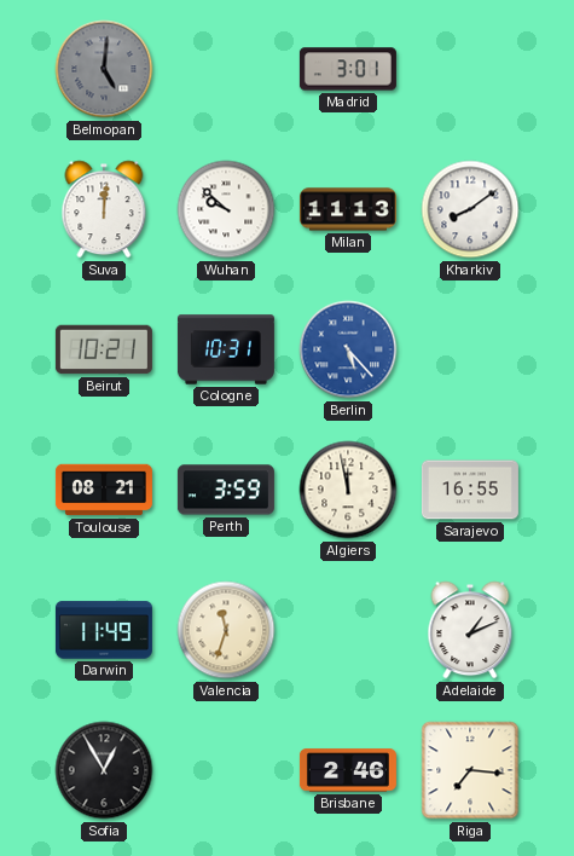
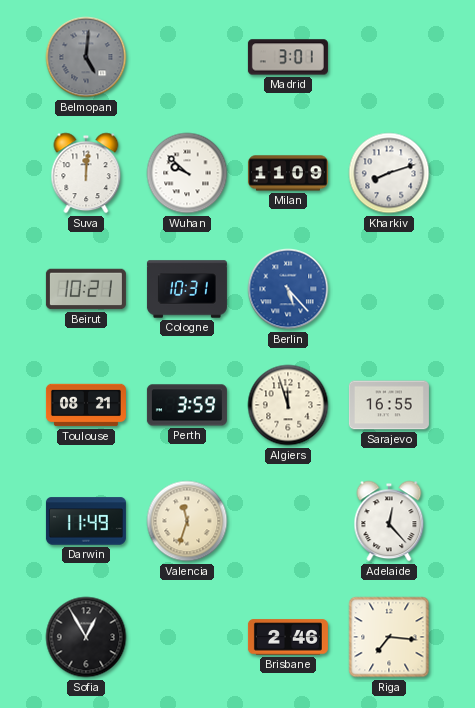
Milan: 11:13 -> 11:09 (288, 173)
Kharkiv: 8:09 -> 8:12 (389, 173)
Algiers: 11:58 -> 11:57 (288, 405)
Adelaide: 1:11 -> 12:23 (389, 521)
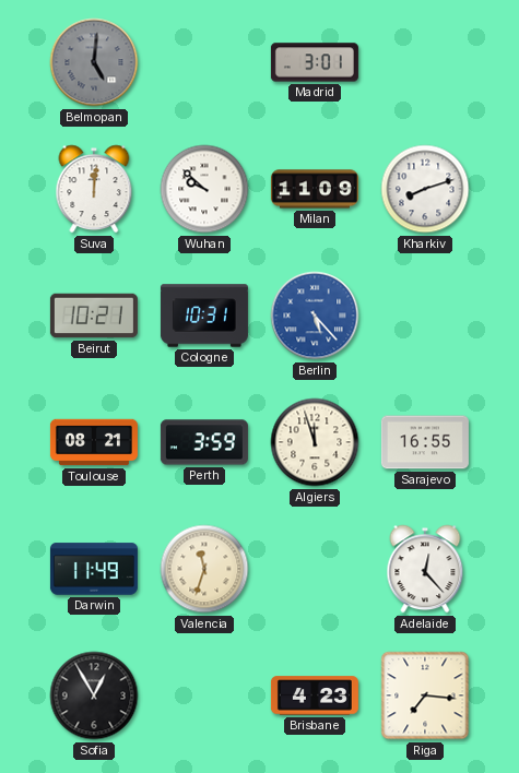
Brisbane: 2:46 -> 4:23 (315, 695)
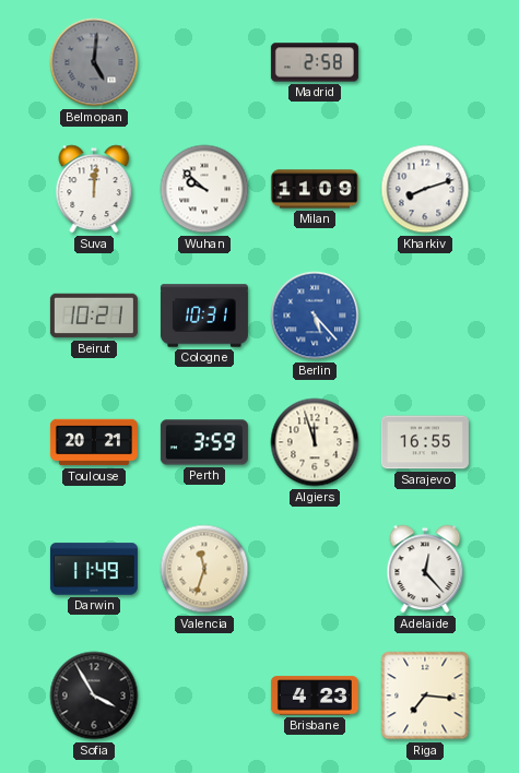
Madrid: 3:01 -> 2:58 (315, 62)
Toulouse: 08:21 -> 20:21 (94, 442)
Sofia: 12:55 -> 3:55 (94, 695)
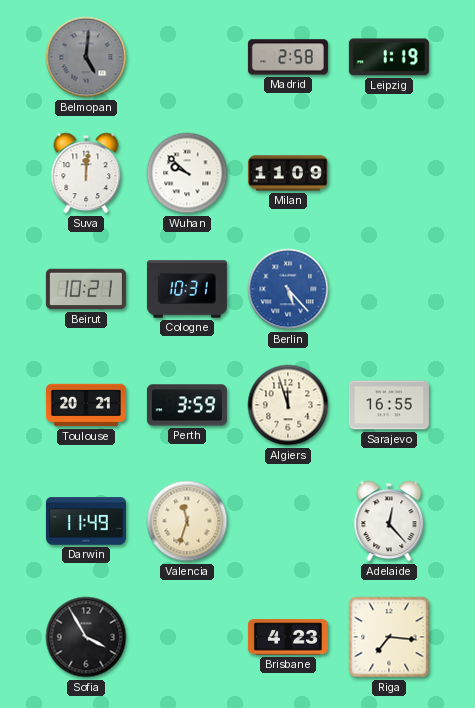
Leipzig: none -> 1:19 (389, 57)
Kharkiv: 8:12 -> none (425, 189)
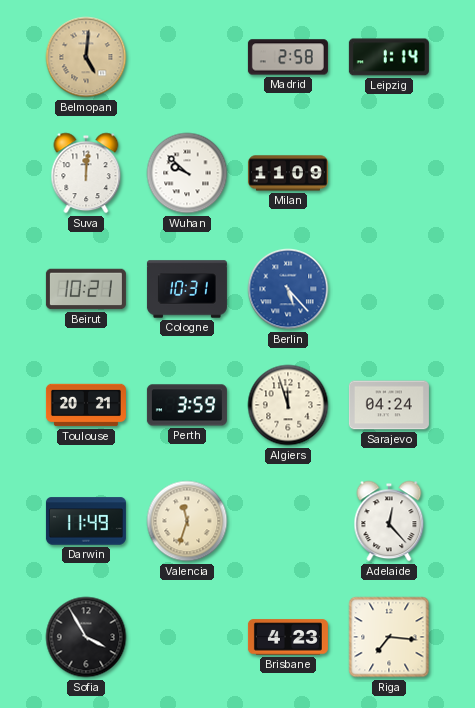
Belmopan dial: grey -> champagne (86, 57)
Leipzig: 1:19 -> 1:14 (389, 57)
Sarajevo: 16:55 -> 04:24 (389, 405)
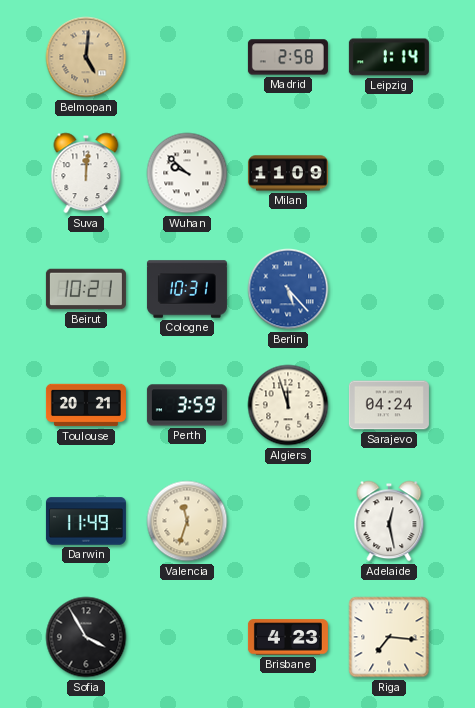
Adelaide: 12:23 -> 12:28 (389, 521)
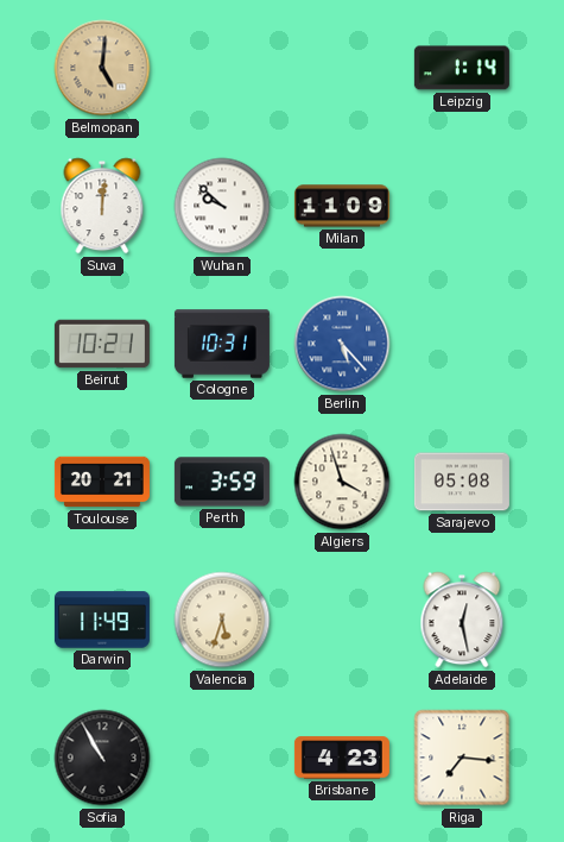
Madrid: 2:58 -> none (288, 57)
Algiers: 11:57 -> 3:57 (342, 482)
Sarajevo: 04:24 -> 05:08 (462, 482)
Valencia: 11:33 -> 5:33 (222, 620)
Sofia: 3:55 -> 10:55 (102, 758)
